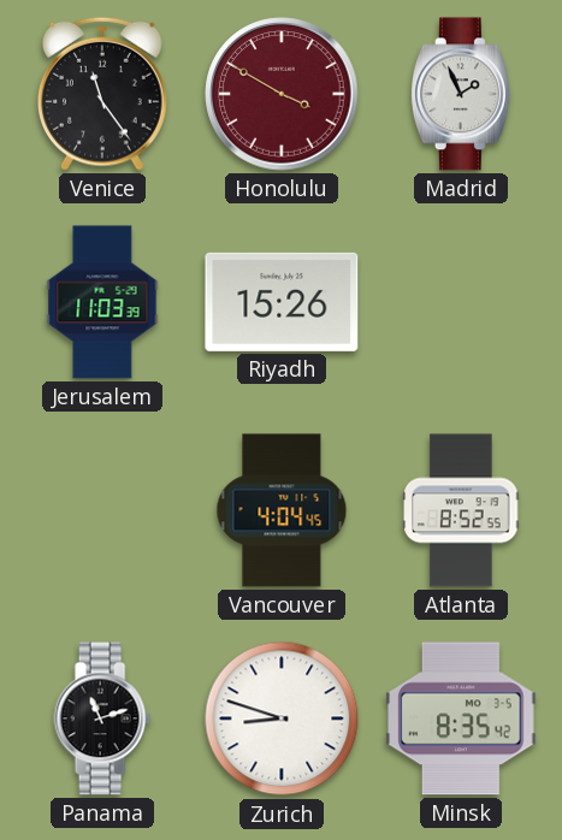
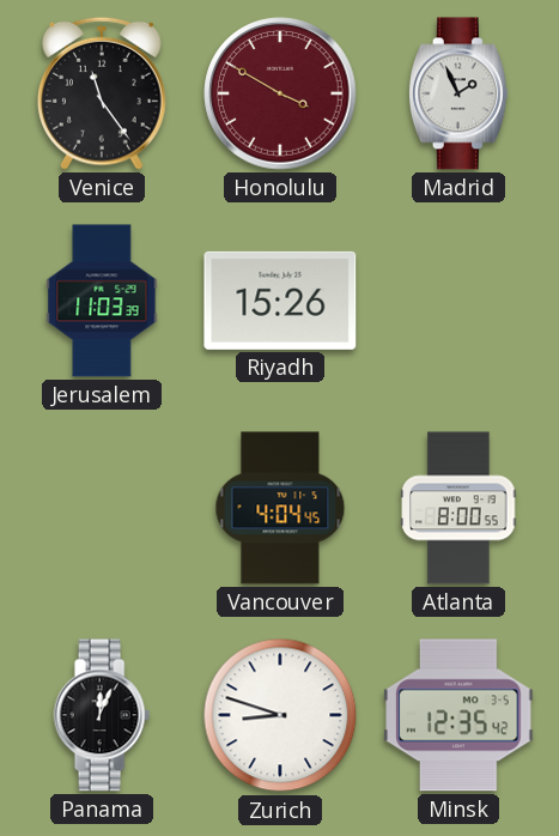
Atlanta: 8:52 -> 8:00 (458, 508)
Panama: 11:12 -> 12:04 (102, 715)
Minsk: 8:35 -> 12:35 (458, 715)
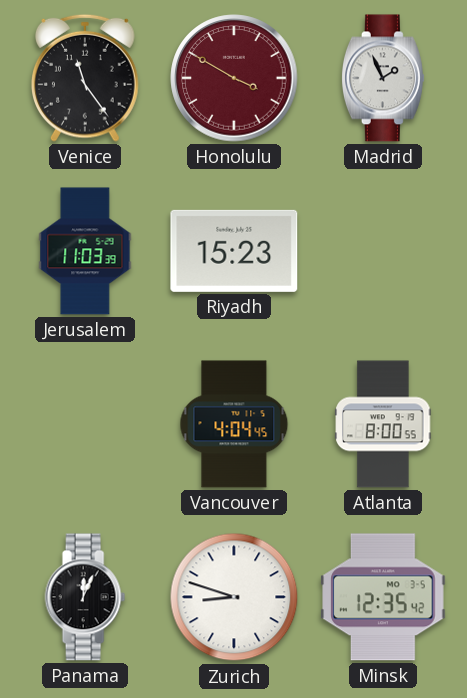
Riyadh: 15:26 -> 15:23 (234, 251)
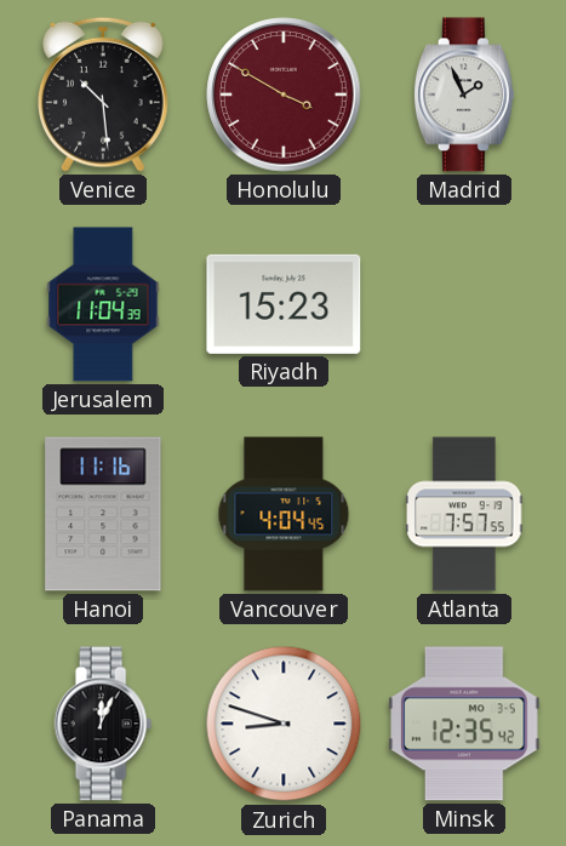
Venice: 11:24 -> 10:29 (104, 95)
Jerusalem: 11:03 -> 11:04 (103, 304)
Hanoi: none -> 11:16 (103, 514)
Atlanta: 8:00 -> 7:57 (464, 514)
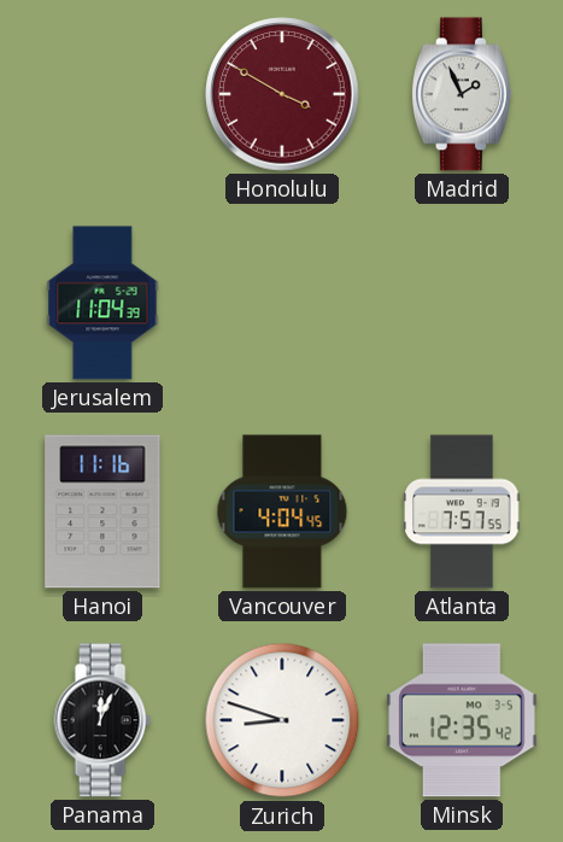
Venice: 10:29 -> none (104, 95)
Riyadh: 15:23 -> none (284, 304)
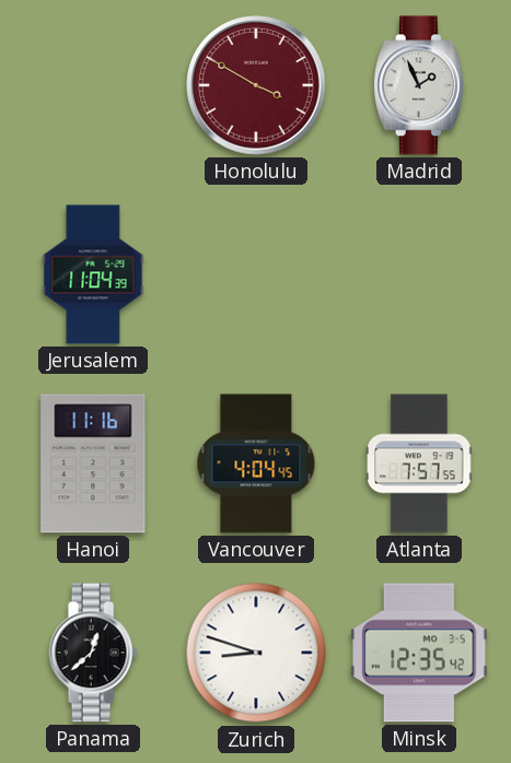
Panama: 12:04 -> 12:38 (93, 653)
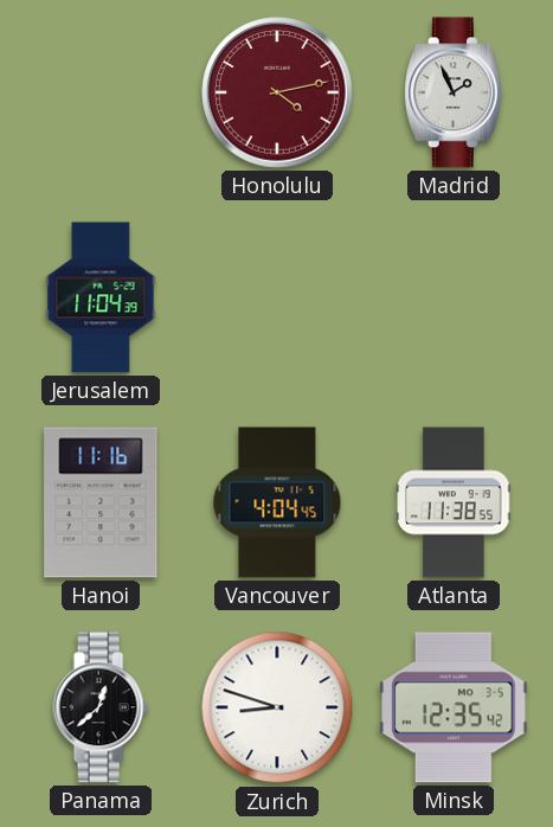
Honolulu: 3:50 -> 4:13 (277, 92)
Atlanta: 7:57 -> 11:38 (454, 502)
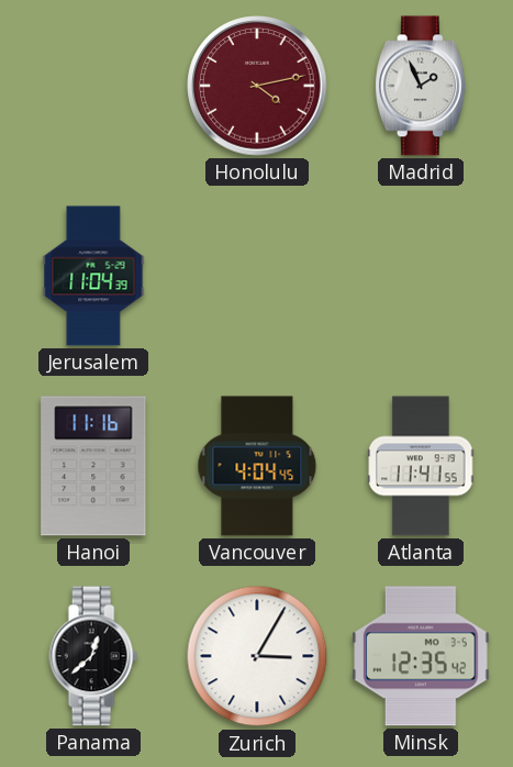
Atlanta: 11:38 -> 11:41 (421, 466)
Zurich: 8:48 -> 3:05 (257, 656)
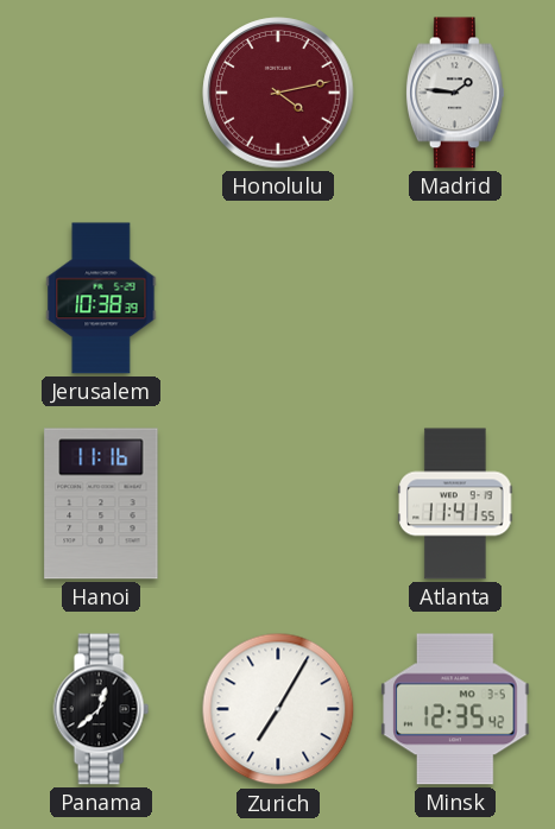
Madrid: 1:56 -> 1:46 (455, 93)
Jerusalem: 11:04 -> 10:38 (101, 298)
Vancouver: 4:04 -> none (257, 466)
Zurich: 3:05 -> 7:05 (278, 709)
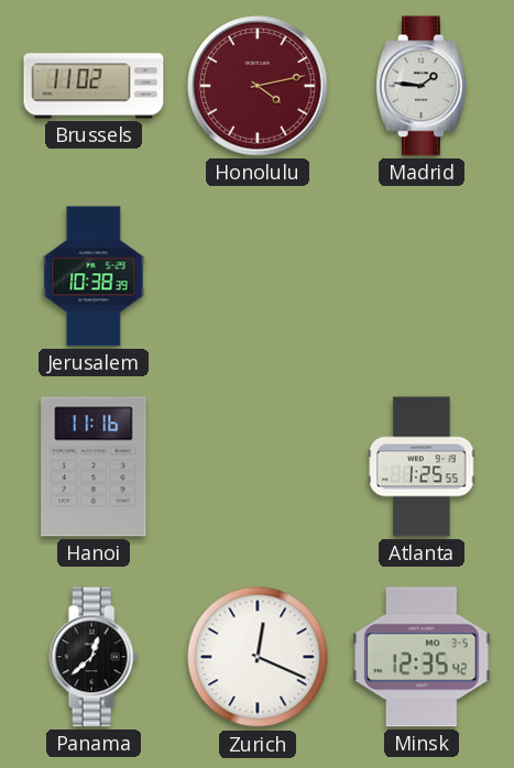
Brussels: none -> 11:02 (94, 86)
Atlanta: 11:41 -> 1:25 (422, 467)
Zurich: 7:05 -> 12:19 (258, 657)
